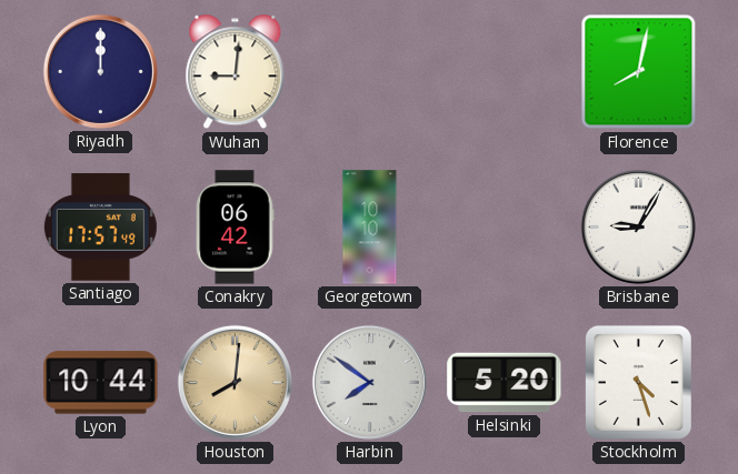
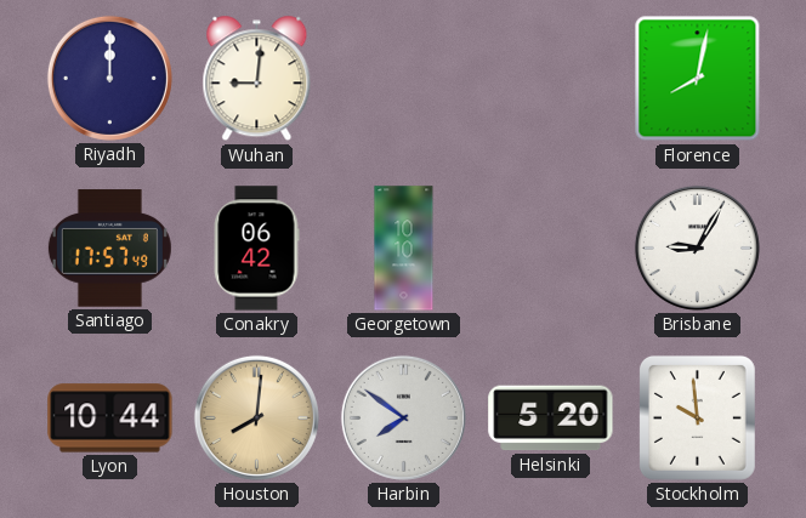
Stockholm: 4:27 -> 9:59 (697, 417)
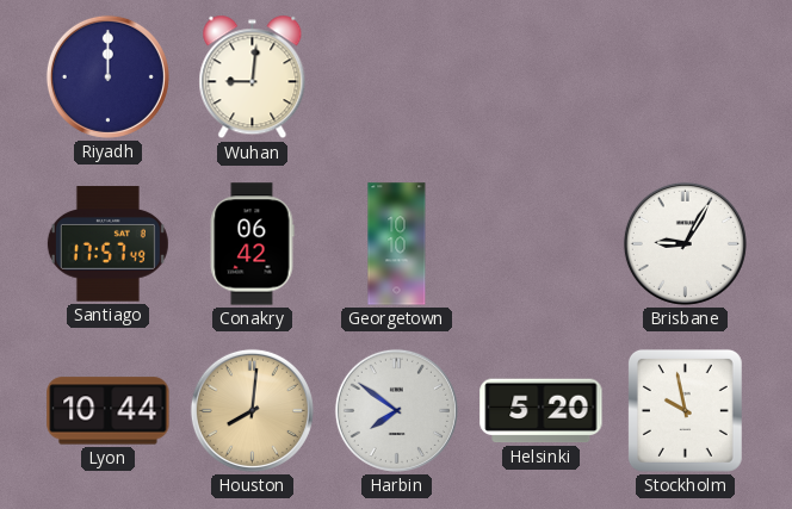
Florence: 8:02 -> none (698, 79)
Stockholm: 9:59 -> 9:58 (685, 410)
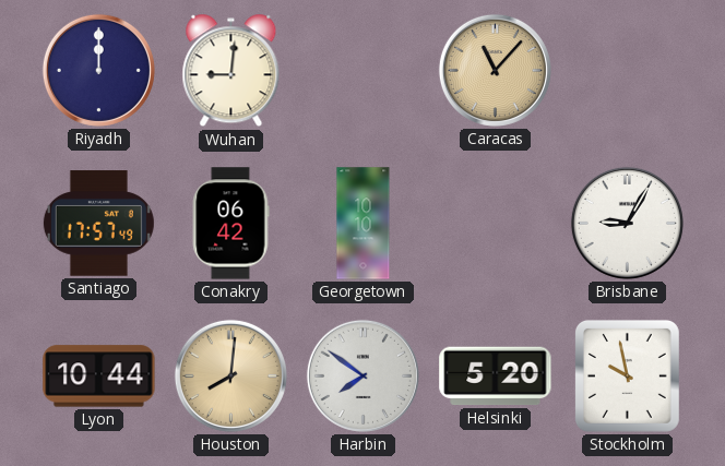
Caracas: none -> 11:07 (495, 70)
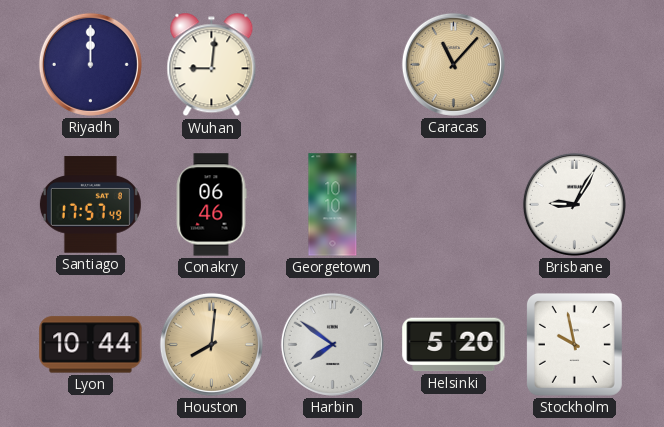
Conakry: 06:42 -> 06:46 (211, 205)
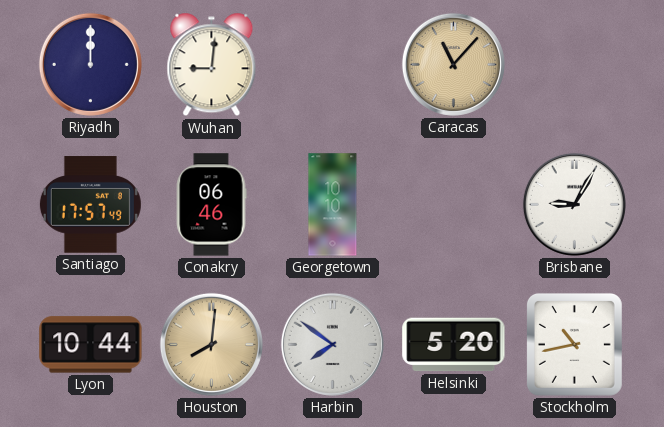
Stockholm: 9:58 -> 10:43 (574, 344)
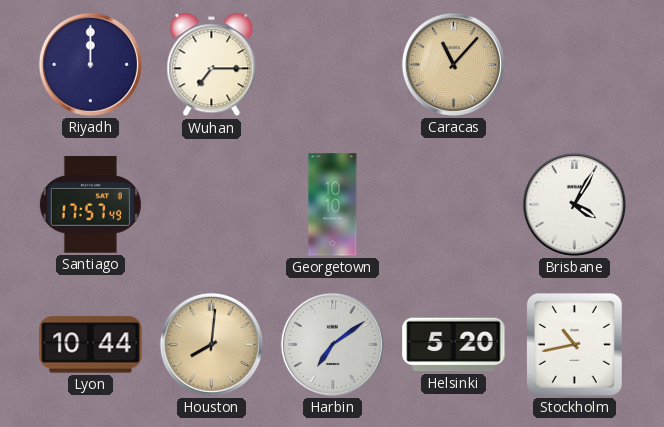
Wuhan: 9:01 -> 7:15 (212, 65)
Conakry: 06:46 -> none (211, 205)
Brisbane: 9:05 -> 4:05 (574, 204)
Harbin: 7:51 -> 7:09 (332, 344)
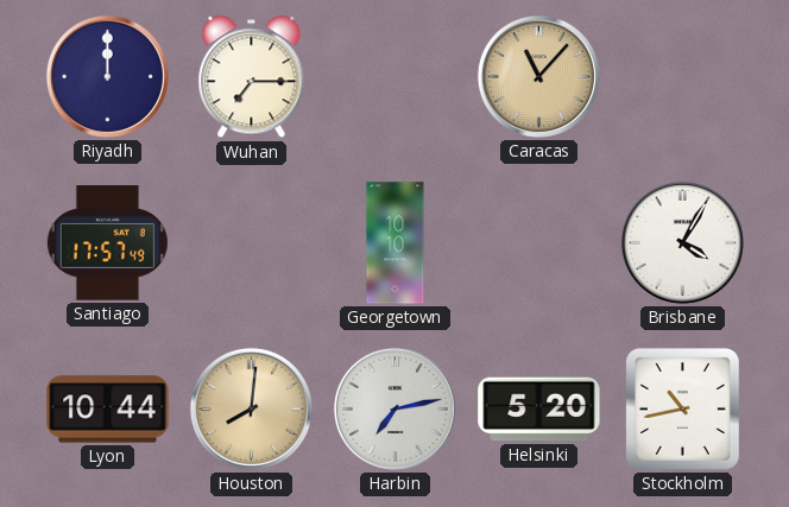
Harbin: 7:09 -> 7:13 (394, 408)
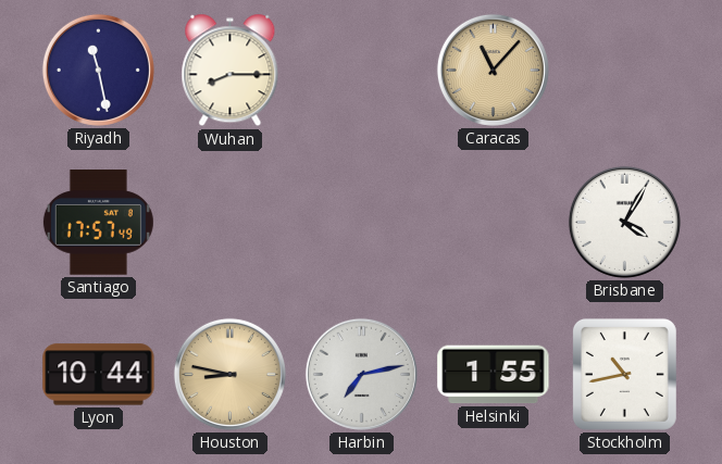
Riyadh: 12:00 -> 11:28 (98, 70)
Wuhan: 7:15 -> 8:15 (231, 71)
Georgetown: 10:10 -> none (396, 243)
Houston: 8:01 -> 8:47 (229, 374)
Helsinki: 5:20 -> 1:55 (494, 375)
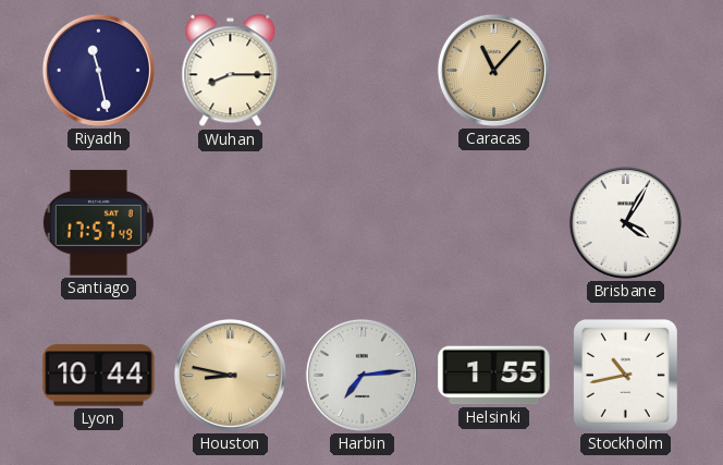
Harbin: 7:13 -> 7:14 (361, 375)
